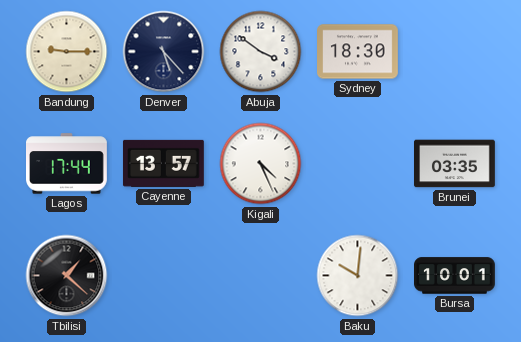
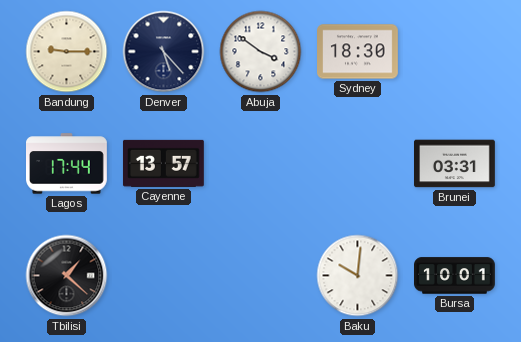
Kigali: 4:26 -> none (261, 164)
Brunei: 03:35 -> 03:31 (455, 164)
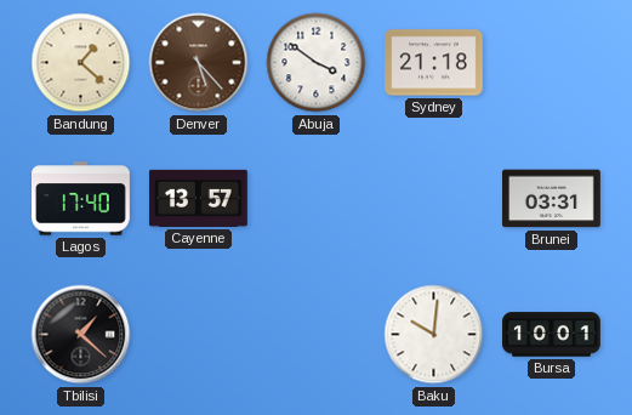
Bandung: 9:15 -> 1:22 (81, 63)
Denver dial: navy -> brown (199, 63)
Sydney: 18:30 -> 21:18 (434, 63)
Lagos: 17:44 -> 17:40 (81, 199)
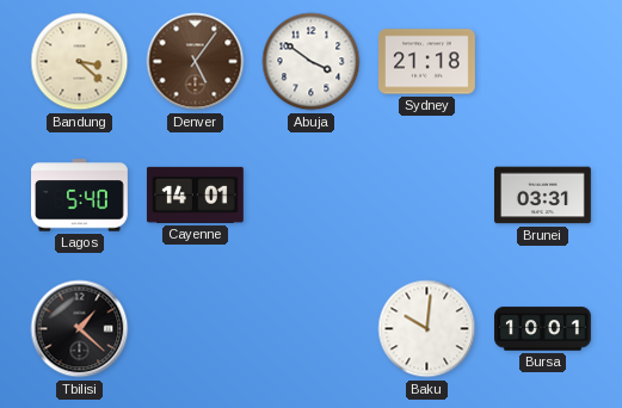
Bandung: 1:22 -> 3:22 (80, 62)
Denver: 5:23 -> 5:06 (196, 62)
Lagos: 17:40 -> 5:40 (80, 196)
Cayenne: 13:57 -> 14:01 (195, 194)
